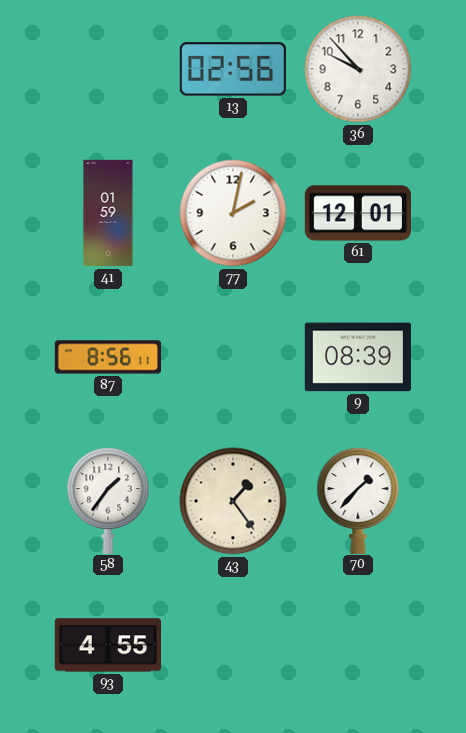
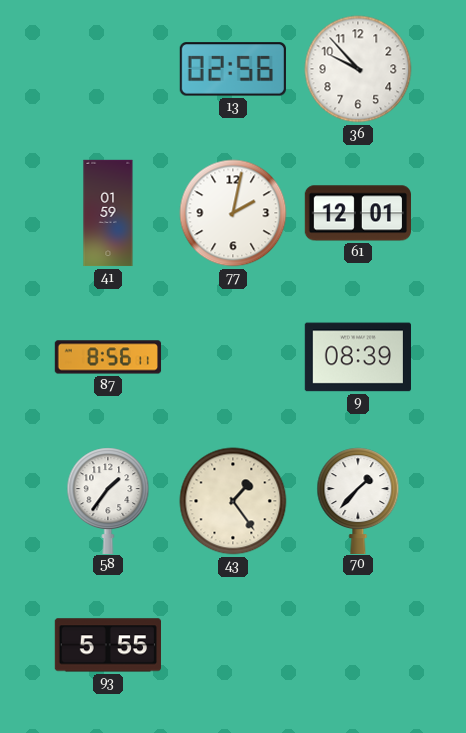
93: 4:55 -> 5:55 (107, 645)
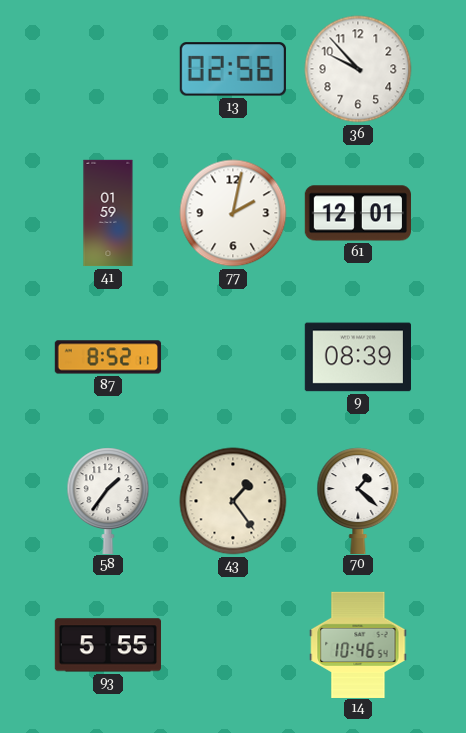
87: 8:56 -> 8:52 (108, 357)
70: 1:37 -> 1:22 (358, 500)
14: none -> 10:46 (358, 644)
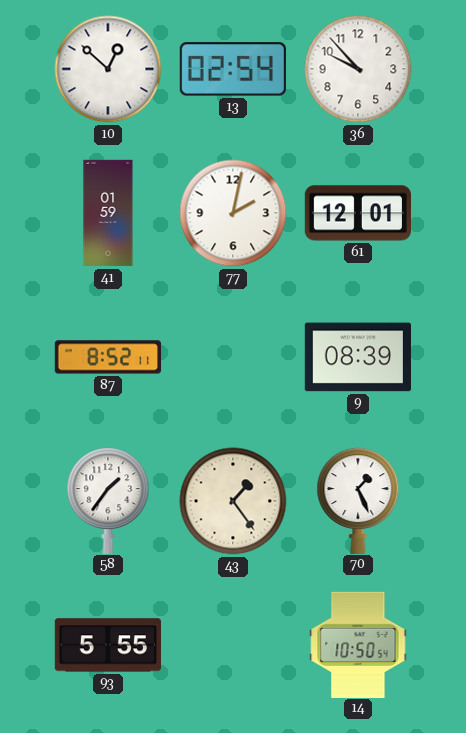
10: none -> 12:52 (108, 69)
13: 02:56 -> 02:54 (233, 69)
70: 1:22 -> 1:26 (358, 500)
14: 10:46 -> 10:50 (358, 644)
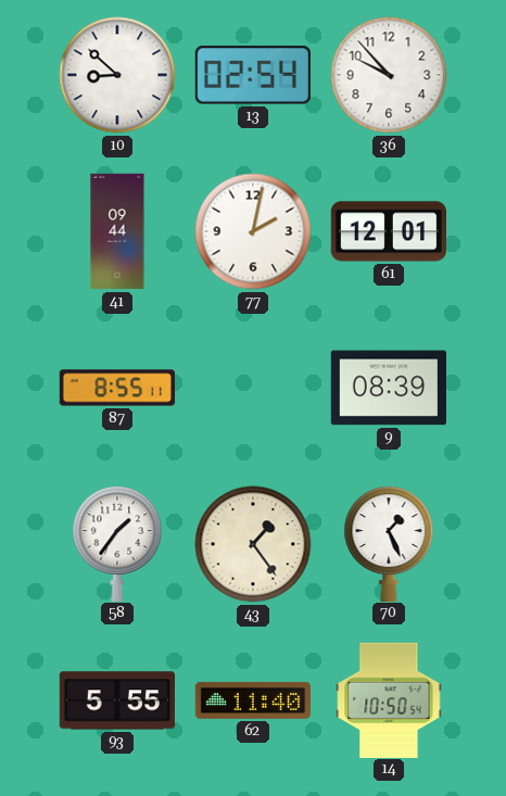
10: 12:52 -> 8:52 (117, 75)
41: 01:59 -> 09:44 (117, 231)
87: 8:52 -> 8:55 (117, 388)
62: none -> 11:40 (252, 700)
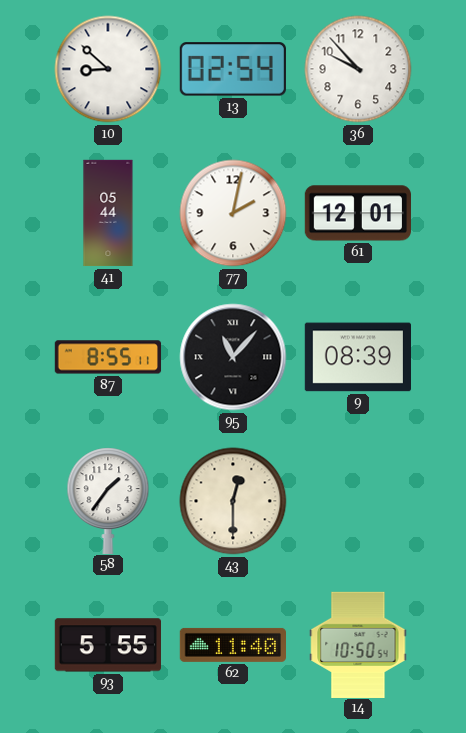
41: 09:44 -> 05:44 (108, 213)
95: none -> 11:07 (233, 357)
43: 1:24 -> 12:30 (233, 501)
70: 1:26 -> none (389, 543)
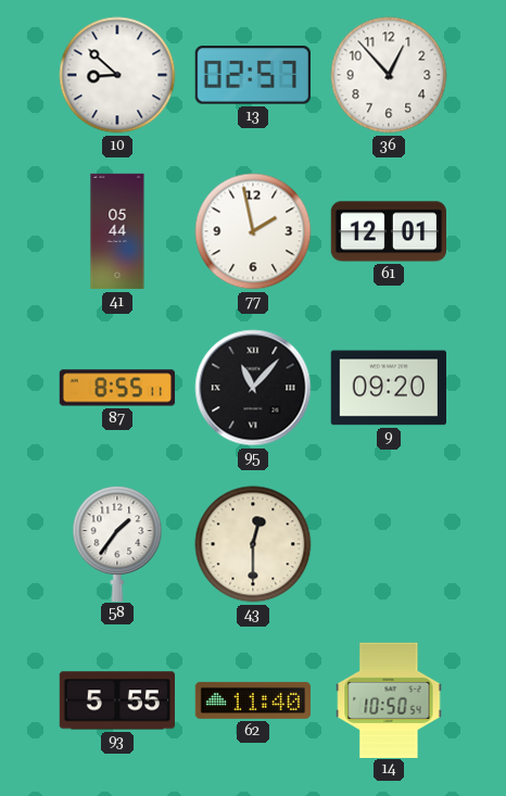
13: 02:54 -> 02:57 (253, 75)
36: 9:53 -> 12:53 (389, 75)
77: 2:02 -> 1:58 (253, 231)
9: 08:39 -> 09:20 (388, 388)
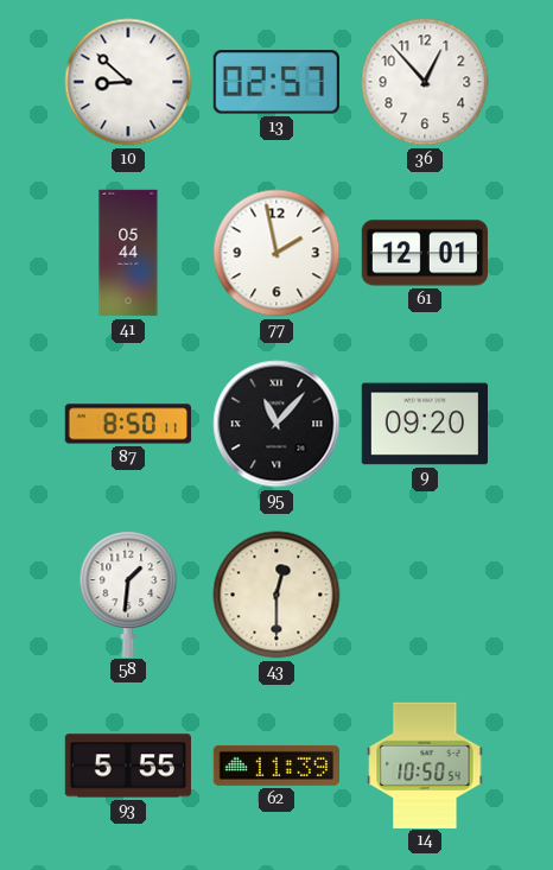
87: 8:55 -> 8:50 (128, 424)
58: 1:36 -> 1:31 (128, 593)
62: 11:40 -> 11:39 (275, 766)
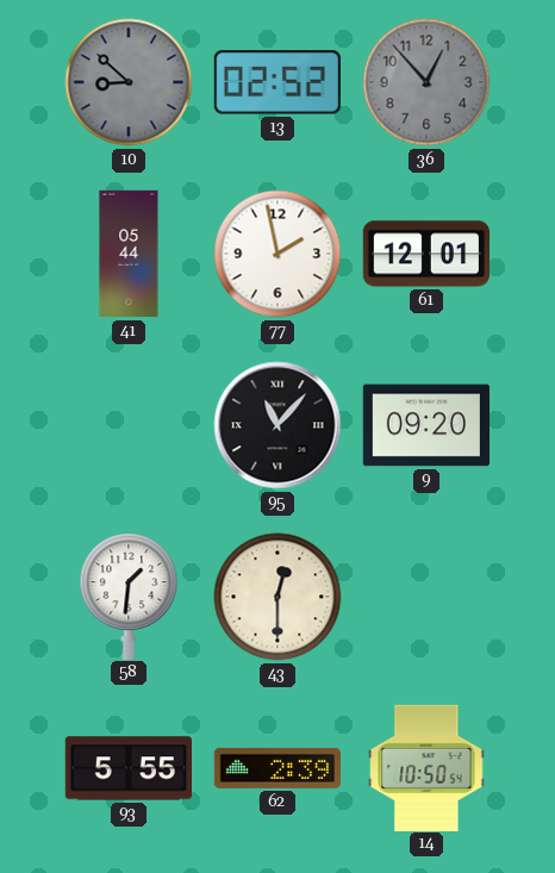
10 dial: white -> grey (129, 82)
13: 02:57 -> 02:52 (277, 82)
36 dial: white -> grey (426, 82)
87: 8:50 -> none (128, 424)
62: 11:39 -> 2:39 (276, 768)
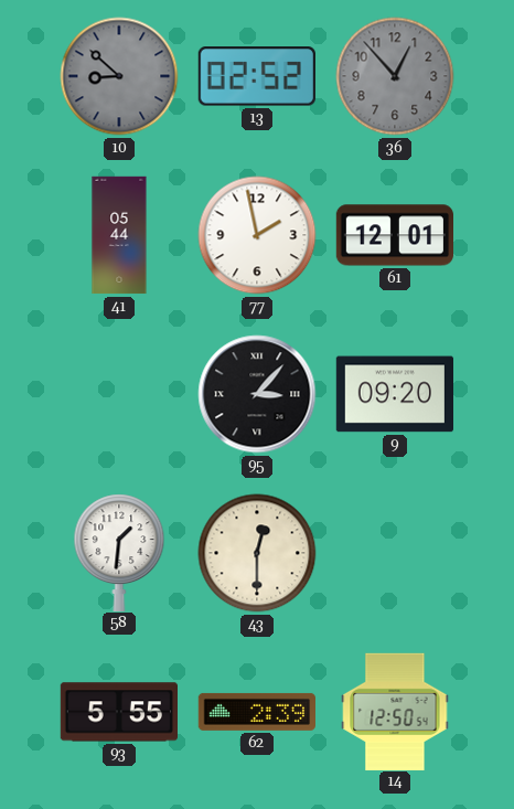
95: 11:07 -> 3:07 (257, 394)
14: 10:50 -> 12:50 (395, 711)
